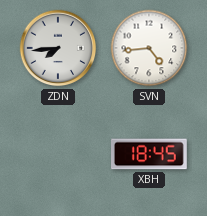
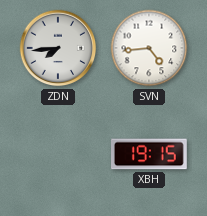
XBH: 18:45 -> 19:15 (150, 154)
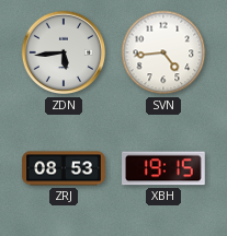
ZDN: 7:44 -> 5:44 (64, 52)
ZRJ: none -> 08:53 (64, 168)
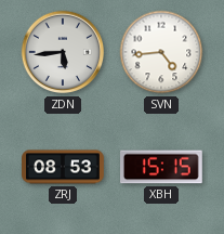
XBH: 19:15 -> 15:15 (162, 167)
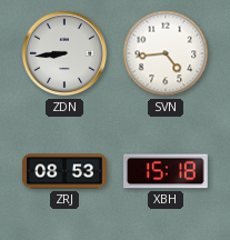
ZDN: 5:44 -> 8:44 (64, 53)
XBH: 15:15 -> 15:18 (167, 171)
